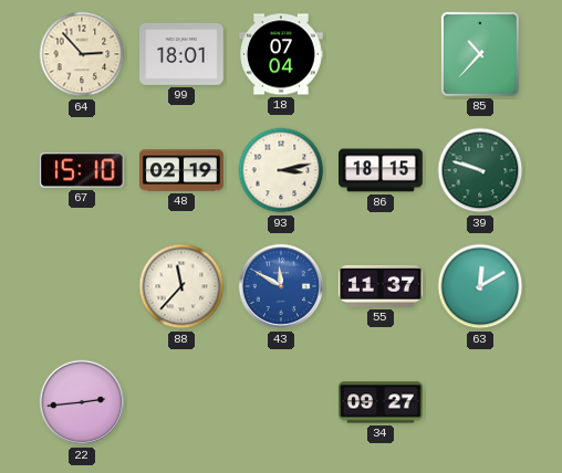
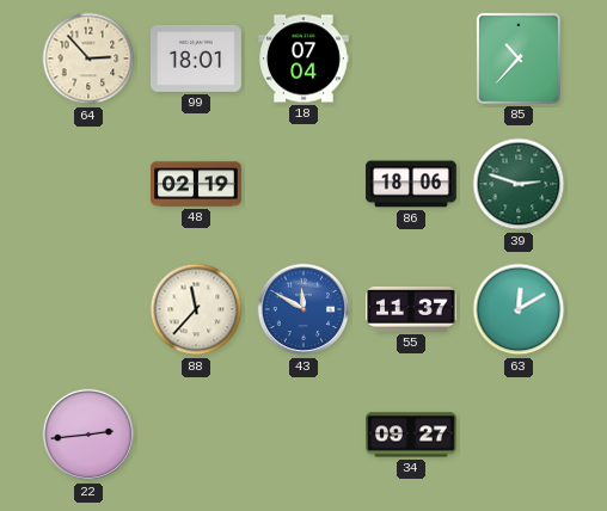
67: 15:10 -> none (82, 170)
93: 3:13 -> none (281, 170)
86: 18:15 -> 18:06 (411, 184)
39: 9:48 -> 2:48 (519, 184)
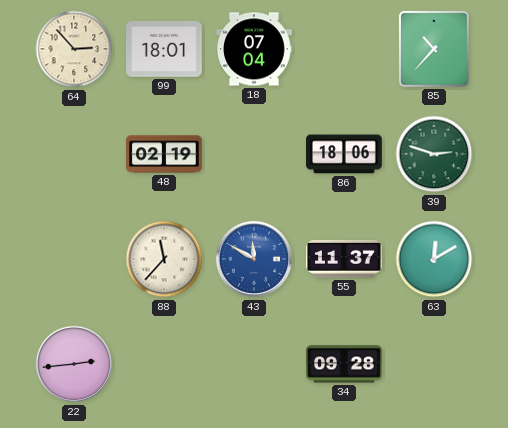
34: 09:27 -> 09:28 (344, 364)
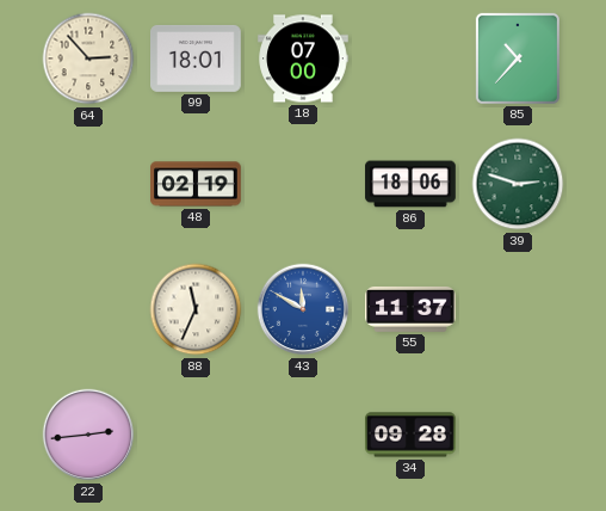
18: 07:04 -> 07:00 (303, 59)
88: 11:37 -> 11:34 (196, 309)
63: 12:10 -> none (434, 259)
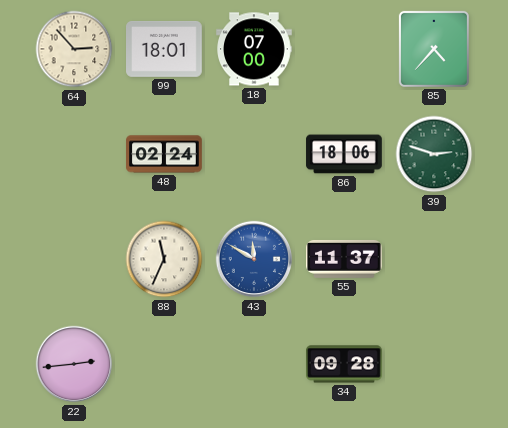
85: 10:37 -> 4:37 (434, 49)
48: 02:19 -> 02:24 (164, 154)
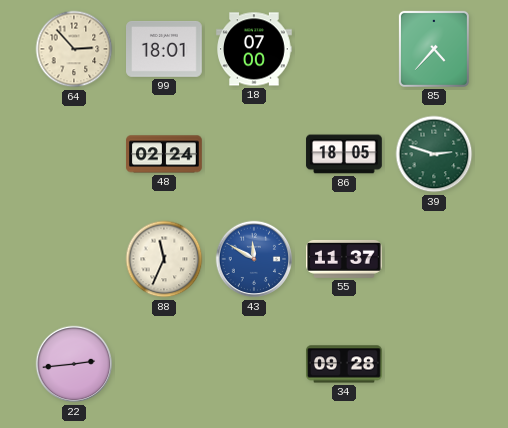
86: 18:06 -> 18:05 (344, 154)
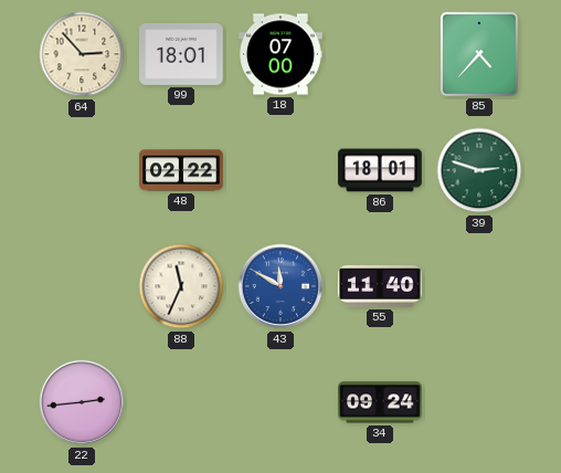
48: 02:24 -> 02:22 (181, 170)
86: 18:05 -> 18:01 (380, 170)
55: 11:37 -> 11:40 (380, 286)
34: 09:28 -> 09:24 (380, 402)
